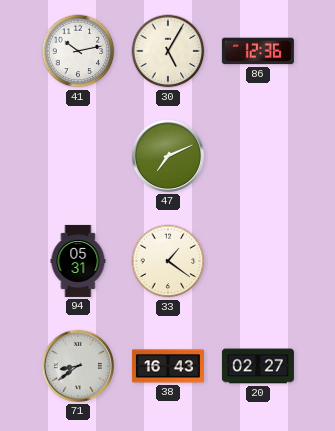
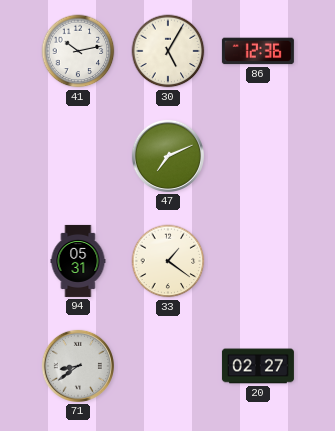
38: 16:43 -> none (168, 366)
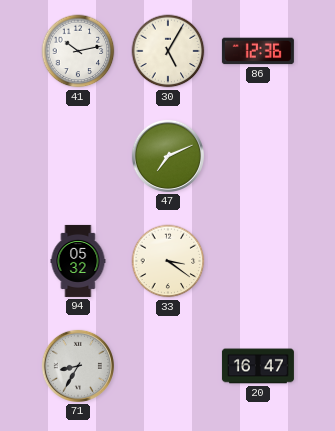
94: 05:31 -> 05:32 (78, 261)
33: 1:21 -> 3:21 (168, 261)
71: 8:39 -> 8:35 (78, 366)
20: 02:27 -> 16:47 (258, 366)
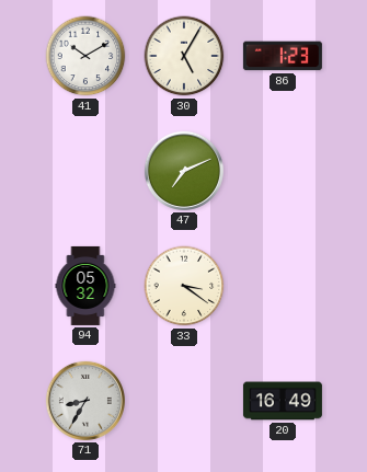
41: 10:13 -> 10:10 (85, 56)
86: 12:36 -> 1:23 (283, 56)
20: 16:47 -> 16:49 (283, 401)
